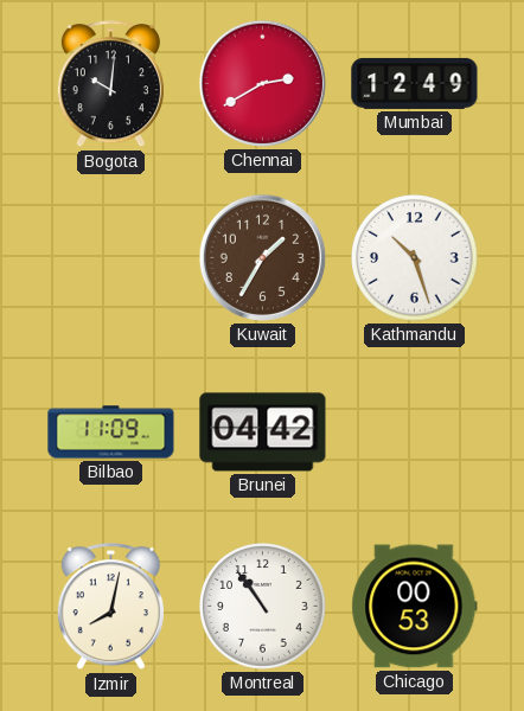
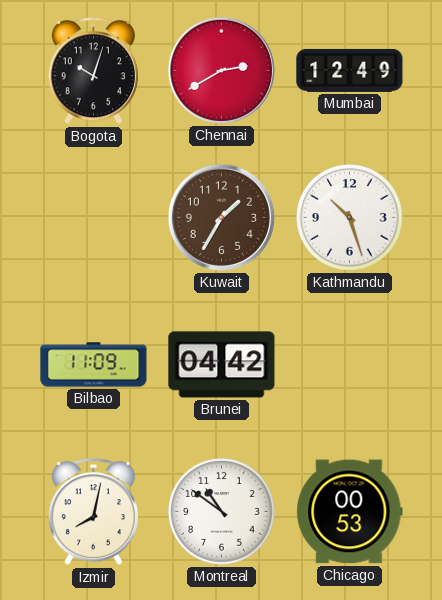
Bogota: 10:01 -> 10:03 (93, 71)
Montreal: 10:54 -> 10:51 (222, 512)
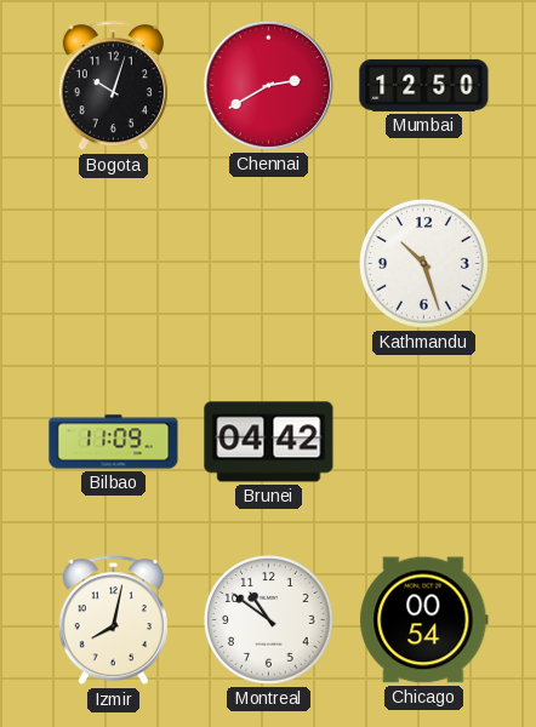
Mumbai: 12:49 -> 12:50 (424, 85)
Kuwait: 1:35 -> none (221, 217)
Chicago: 00:53 -> 00:54 (424, 620)
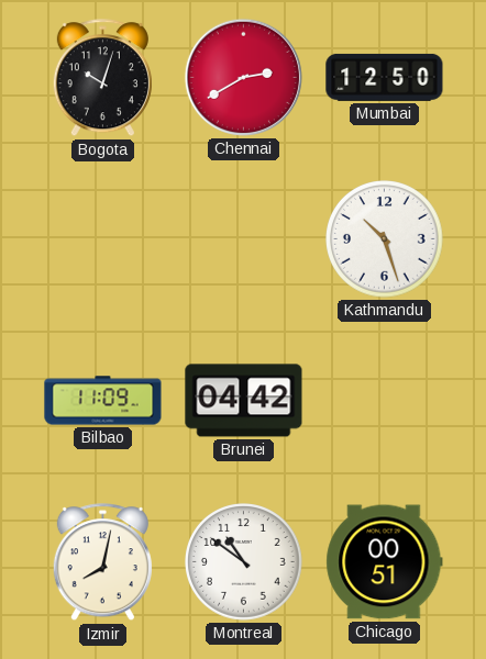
Chicago: 00:54 -> 00:51 (385, 562)
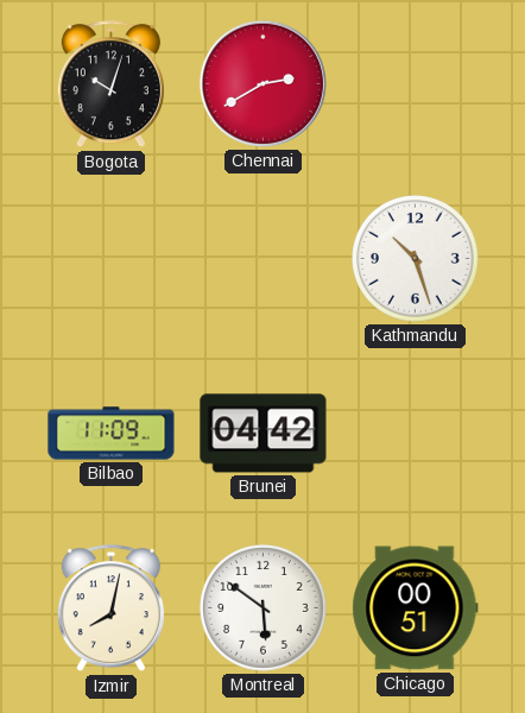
Mumbai: 12:50 -> none (385, 77)
Montreal: 10:51 -> 5:51 (264, 608)
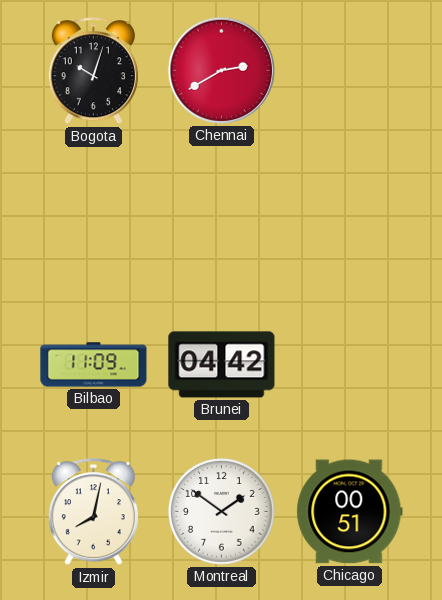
Kathmandu: 10:27 -> none (416, 259)
Montreal: 5:51 -> 1:51 (222, 512)
